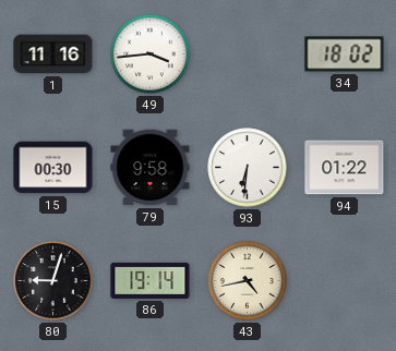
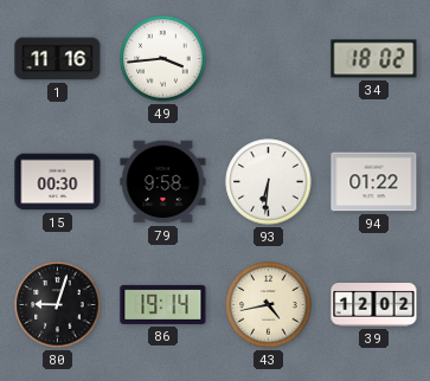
39: none -> 12:02 (374, 305)
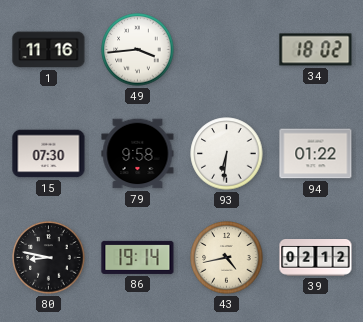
15: 00:30 -> 07:30 (49, 154)
80: 9:03 -> 8:47 (49, 258)
39: 12:02 -> 02:12 (316, 258)
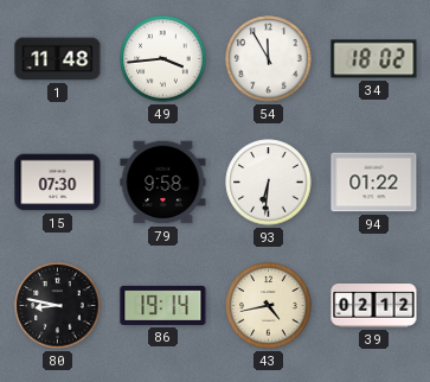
1: 11:16 -> 11:48 (58, 59)
54: none -> 11:55 (269, 59)
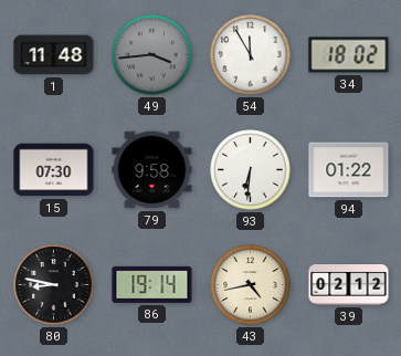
49 dial: white -> grey (152, 55)
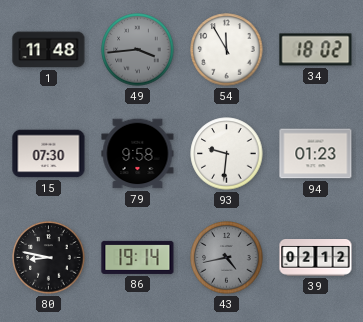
93: 6:31 -> 9:31 (227, 154)
94: 01:22 -> 01:23 (316, 154)
43 dial: cream -> grey (227, 258)
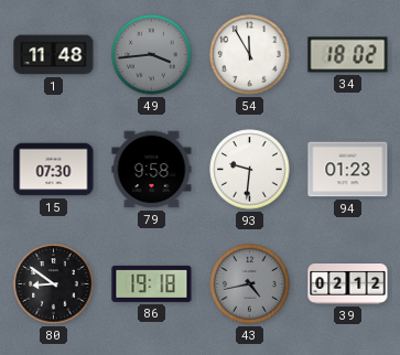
80: 8:47 -> 8:51 (54, 284)
86: 19:14 -> 19:18 (152, 283)
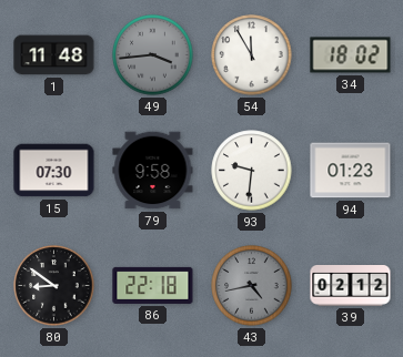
86: 19:18 -> 22:18 (153, 285)
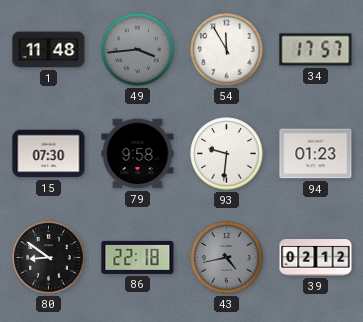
34: 18:02 -> 17:57 (316, 50)
